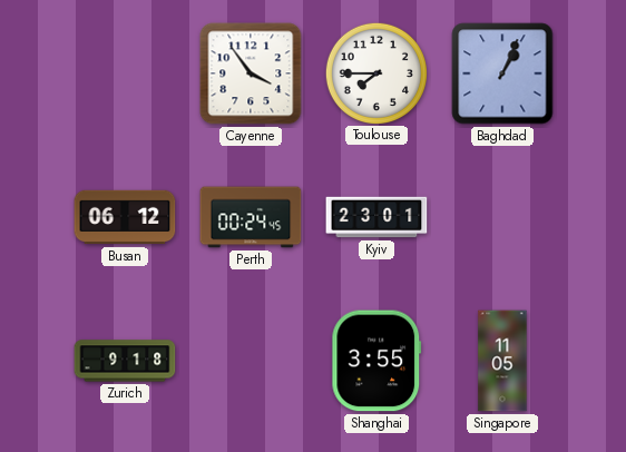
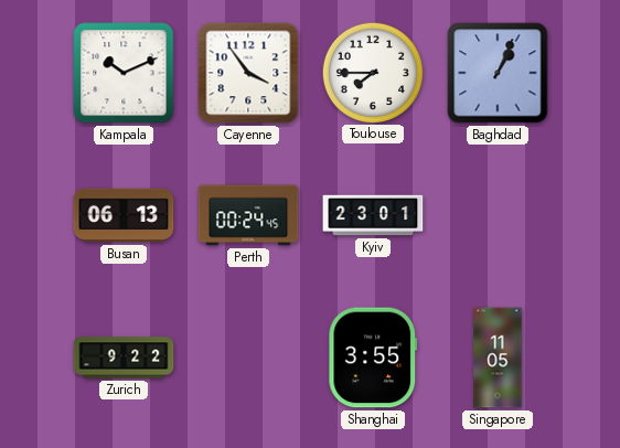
Kampala: none -> 10:11 (124, 73)
Busan: 06:12 -> 06:13 (124, 215)
Zurich: 9:18 -> 9:22 (124, 358)
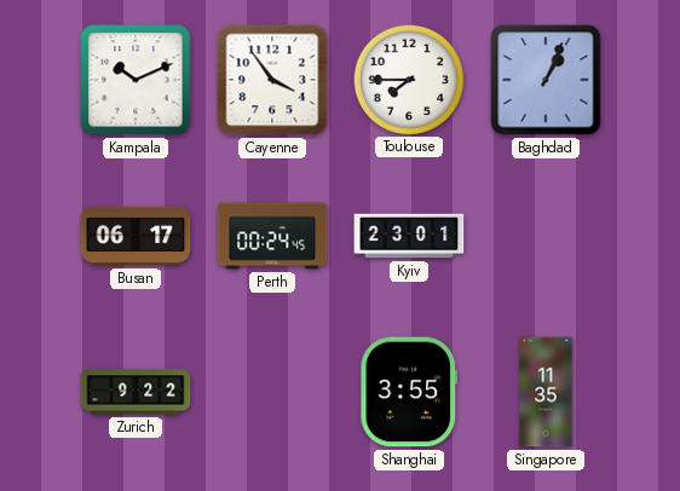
Busan: 06:13 -> 06:17 (136, 236)
Singapore: 11:05 -> 11:35 (546, 392)
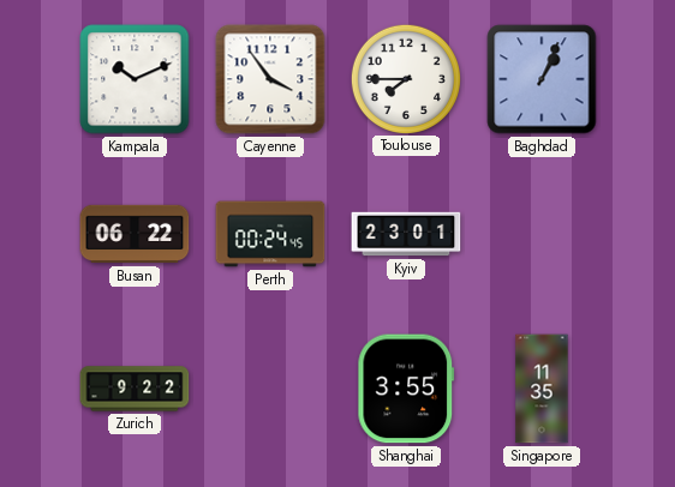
Busan: 06:17 -> 06:22 (135, 234)
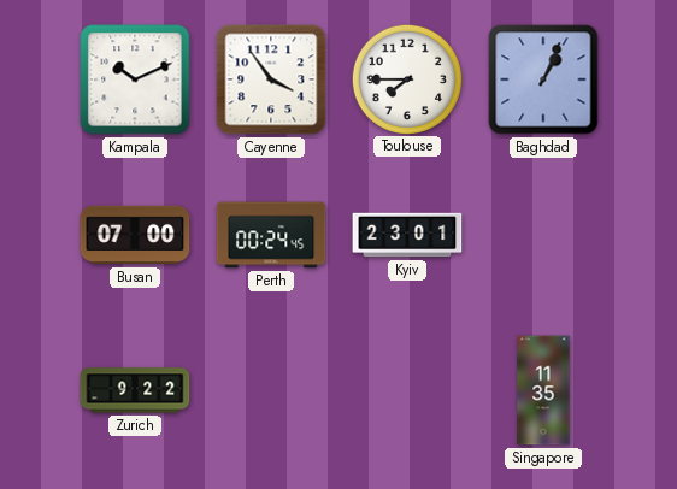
Busan: 06:22 -> 07:00 (135, 235)
Shanghai: 3:55 -> none (406, 389)
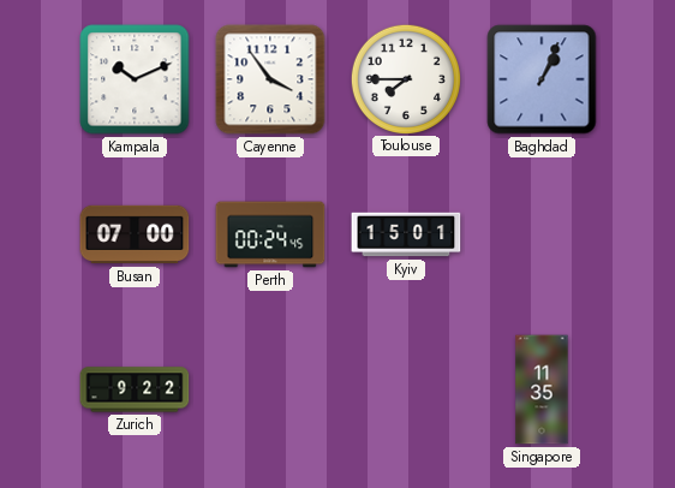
Kyiv: 23:01 -> 15:01 (406, 234)
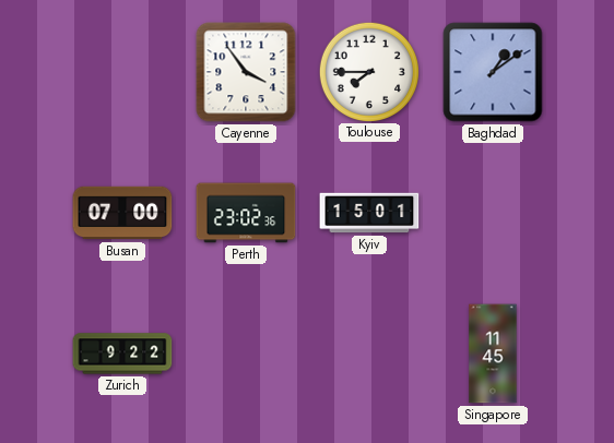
Kampala: 10:11 -> none (135, 79)
Baghdad: 1:04 -> 1:09 (493, 72)
Perth: 00:24 -> 23:02 (246, 213)
Singapore: 11:35 -> 11:45 (493, 354)
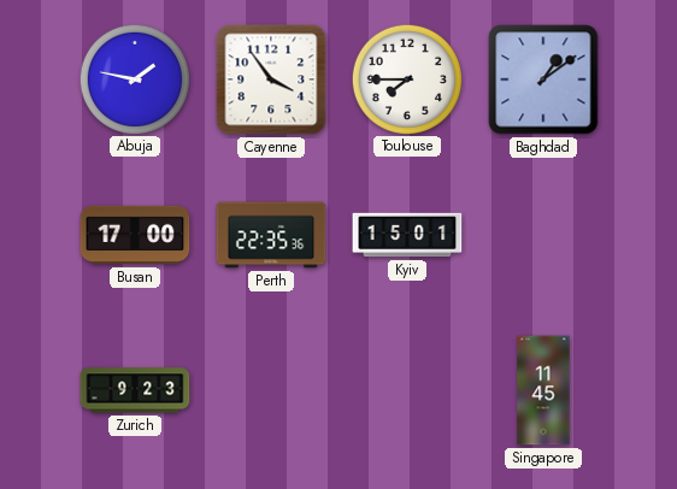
Abuja: none -> 1:47 (134, 78)
Busan: 07:00 -> 17:00 (135, 235)
Perth: 23:02 -> 22:35 (271, 235)
Zurich: 9:22 -> 9:23 (135, 390)
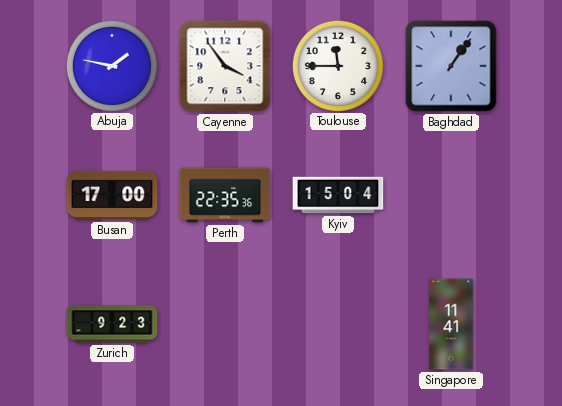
Toulouse: 7:45 -> 11:45 (337, 65)
Baghdad: 1:09 -> 1:06 (451, 66)
Kyiv: 15:01 -> 15:04 (338, 195)
Singapore: 11:45 -> 11:41 (451, 324)
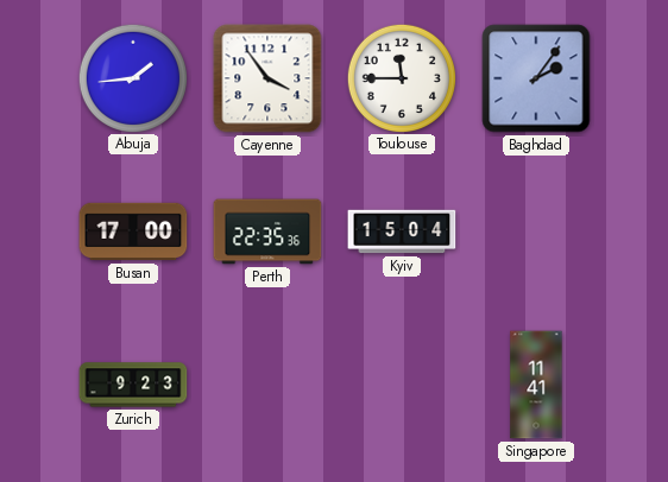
Abuja: 1:47 -> 1:44 (132, 77)
Baghdad: 1:06 -> 2:06 (536, 78)
